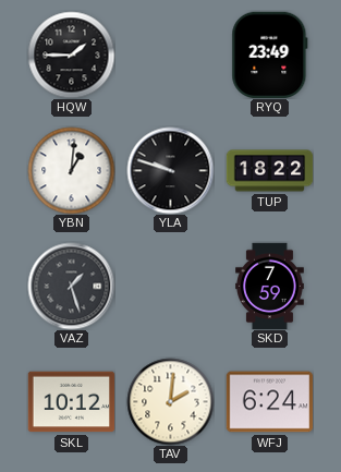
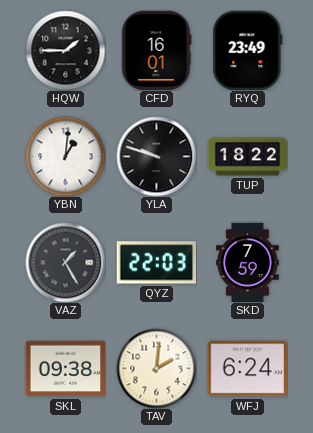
CFD: none -> 16:01 (156, 50)
VAZ: 1:27 -> 1:25 (65, 262)
QYZ: none -> 22:03 (156, 263)
SKL: 10:12 -> 09:38 (65, 369)
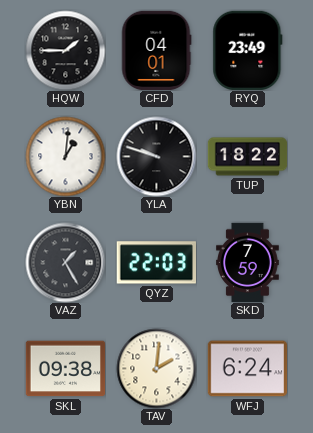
CFD: 16:01 -> 04:01 (156, 50)
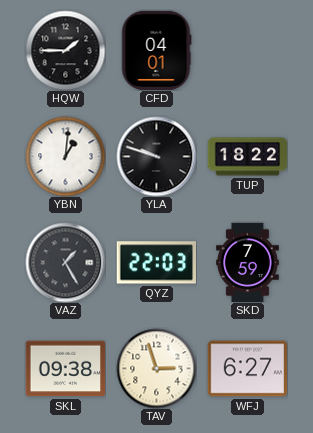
RYQ: 23:49 -> none (248, 50)
TAV: 2:01 -> 2:57 (156, 368)
WFJ: 6:24 -> 6:27 (247, 369)
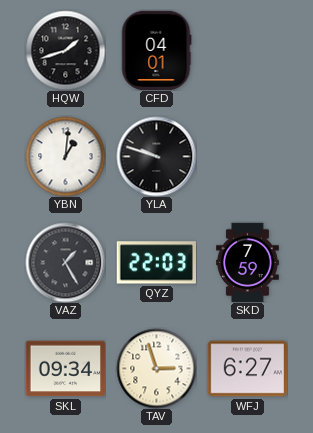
HQW: 1:45 -> 1:42 (65, 50)
TUP: 18:22 -> none (247, 157)
SKL: 09:38 -> 09:34 (65, 369)
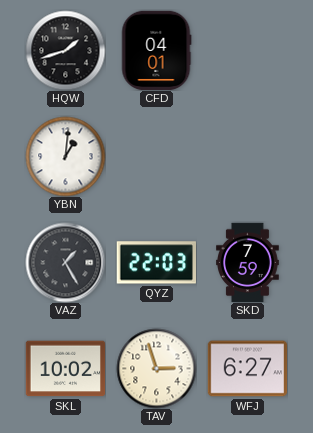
YLA: 9:48 -> none (156, 156)
SKL: 09:34 -> 10:02 (65, 369)
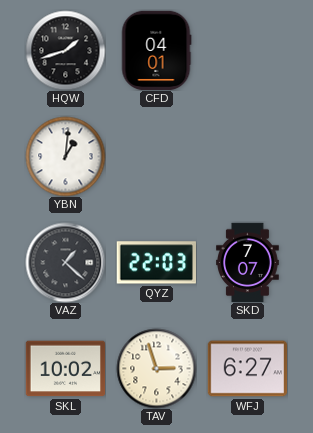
VAZ: 1:25 -> 1:22 (65, 262)
SKD: 7:59 -> 7:07 (248, 262)
